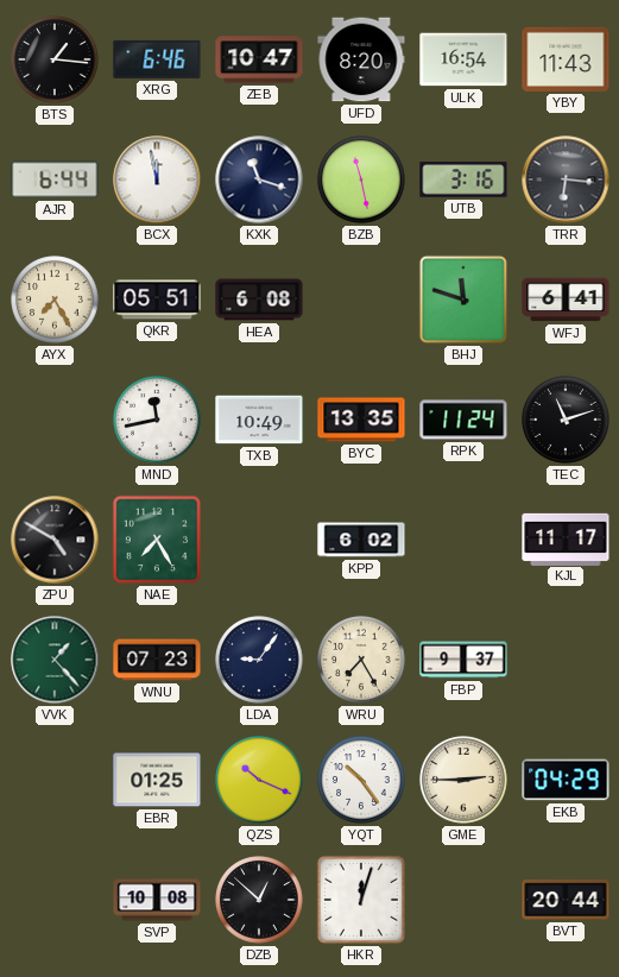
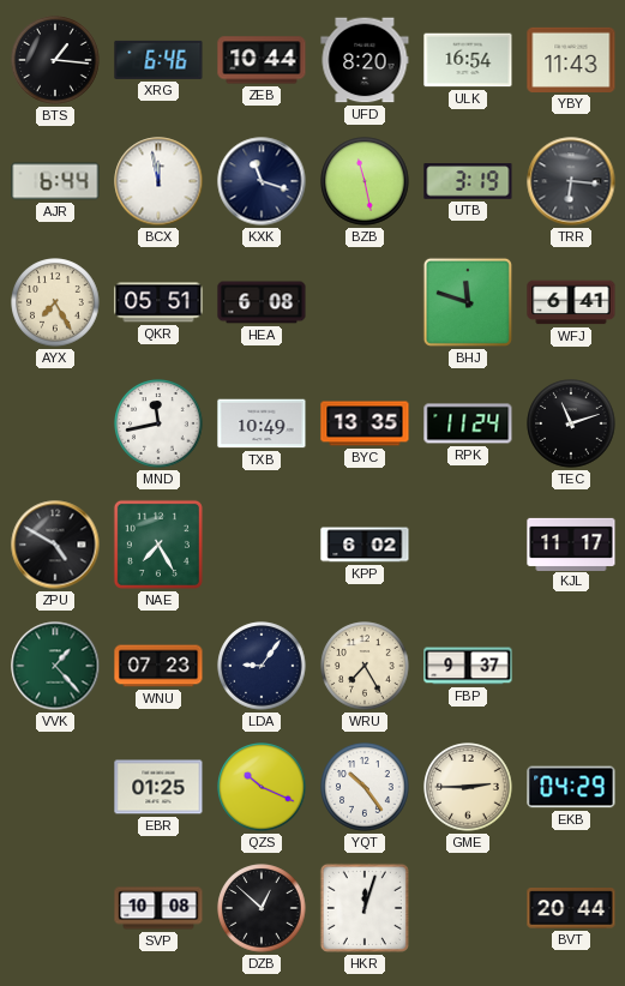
ZEB: 10:47 -> 10:44 (262, 60)
UTB: 3:16 -> 3:19 (468, 181)
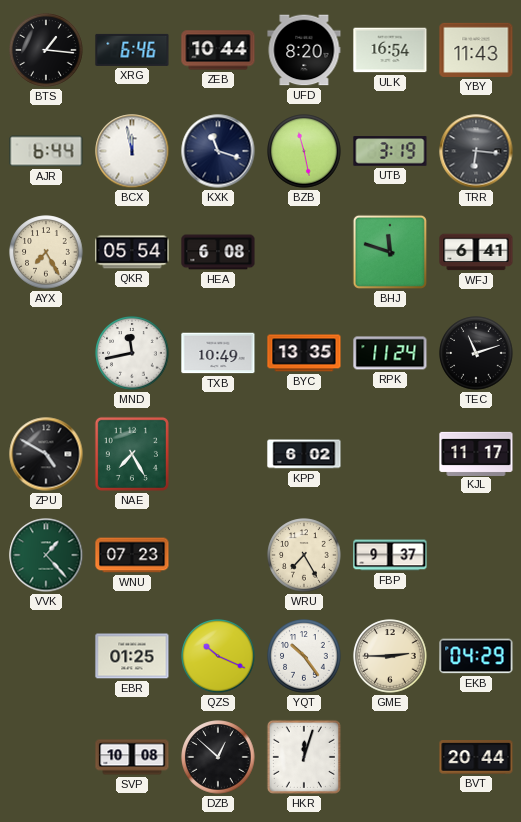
QKR: 05:51 -> 05:54 (132, 252)
LDA: 9:06 -> none (262, 666)
